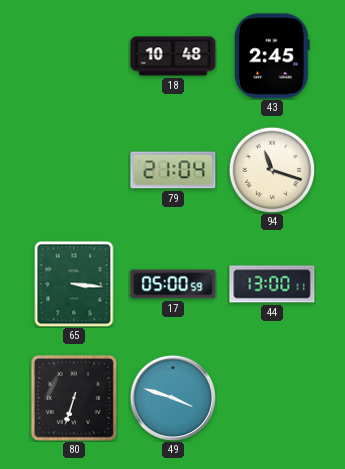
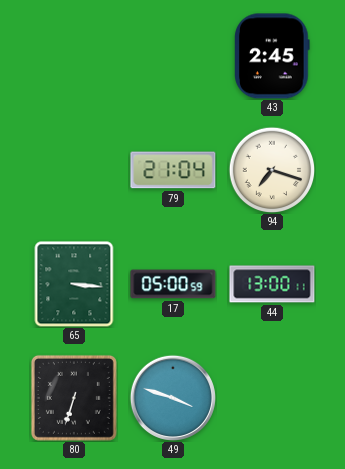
18: 10:48 -> none (173, 56)
94: 11:18 -> 7:18 (272, 170)
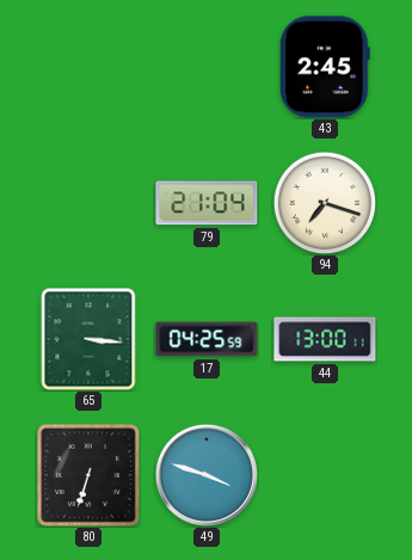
17: 05:00 -> 04:25 (207, 339)
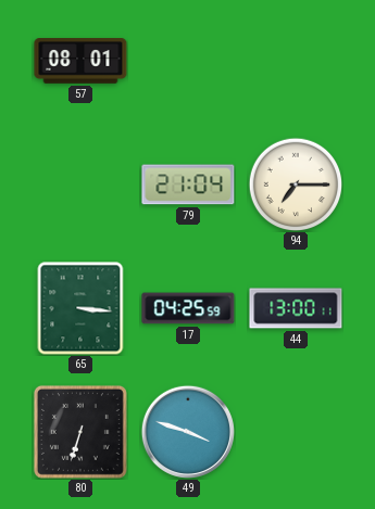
57: none -> 08:01 (80, 61)
43: 2:45 -> none (326, 67)
94: 7:18 -> 7:15 (296, 184)
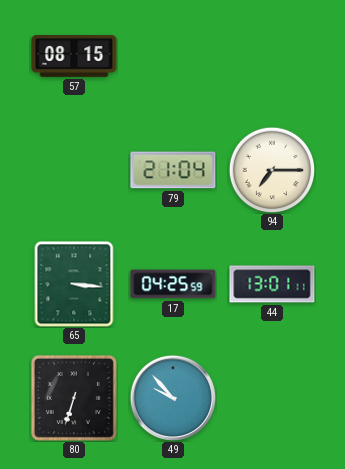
57: 08:01 -> 08:15 (74, 56)
44: 13:00 -> 13:01 (272, 284)
49: 3:48 -> 9:53 (173, 398)
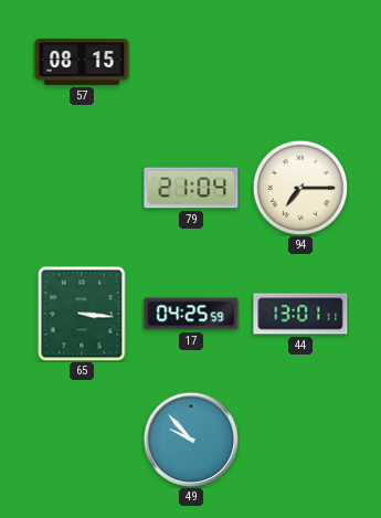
80: 6:33 -> none (74, 398)
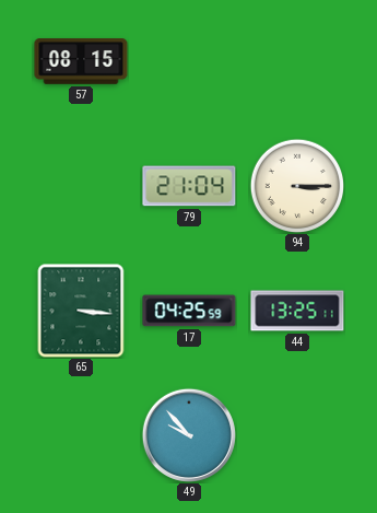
94: 7:15 -> 3:15 (297, 186)
44: 13:01 -> 13:25 (297, 311)
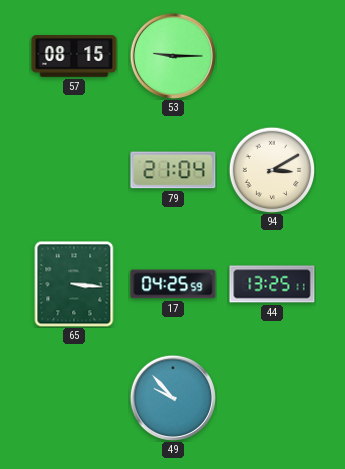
53: none -> 9:15 (173, 56)
94: 3:15 -> 3:10 (272, 170)
